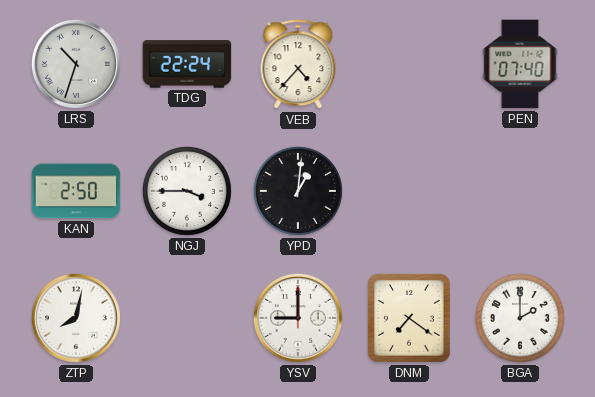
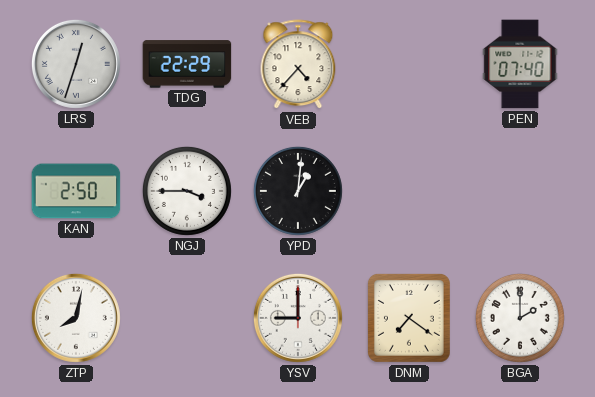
LRS: 10:33 -> 12:33 (76, 64)
TDG: 22:24 -> 22:29 (187, 64)
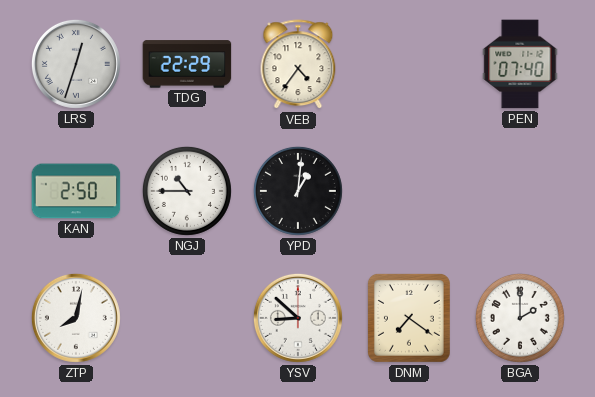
VEB: 4:37 -> 4:36 (298, 65)
NGJ: 3:45 -> 10:45 (187, 191)
YSV: 9:00 -> 8:52 (298, 318)
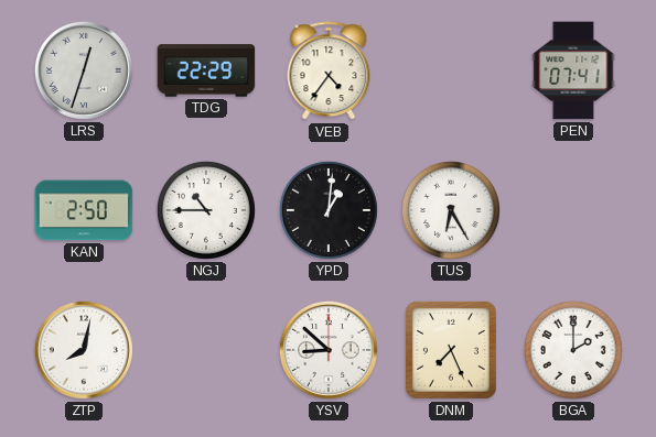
PEN: 07:40 -> 07:41 (573, 70)
TUS: none -> 6:25 (451, 210)
DNM: 7:21 -> 7:26 (451, 350)
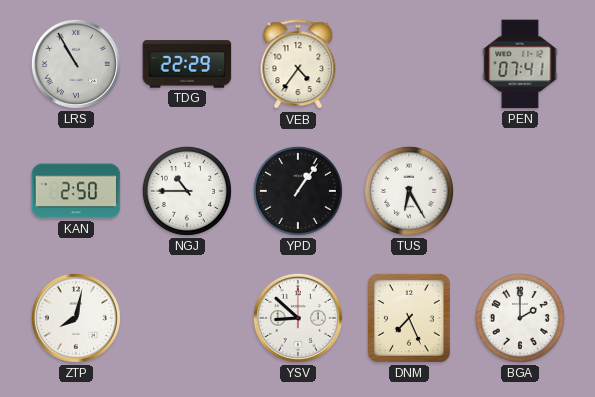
LRS: 12:33 -> 10:55 (76, 64)
YPD: 1:01 -> 1:06 (298, 191)
